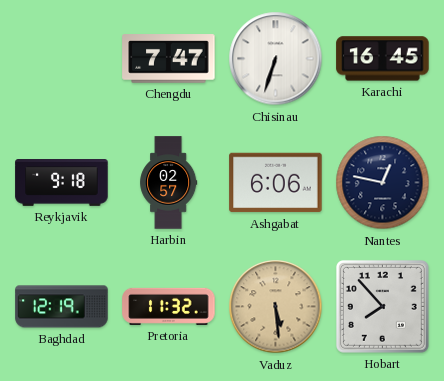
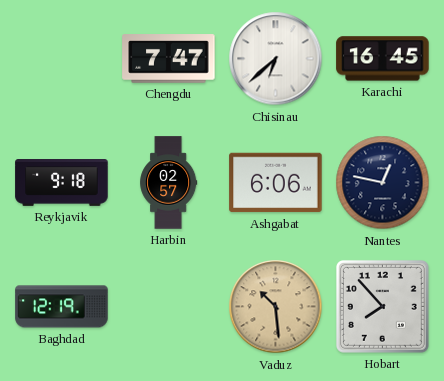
Chisinau: 6:33 -> 6:38 (276, 59)
Pretoria: 11:32 -> none (169, 306)
Vaduz: 5:29 -> 10:29 (276, 307)
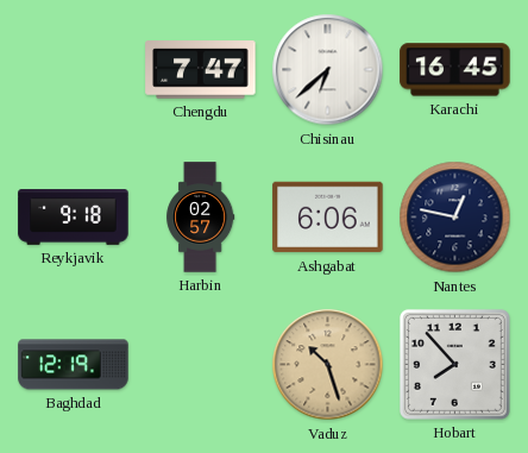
Vaduz: 10:29 -> 10:27 (328, 365)
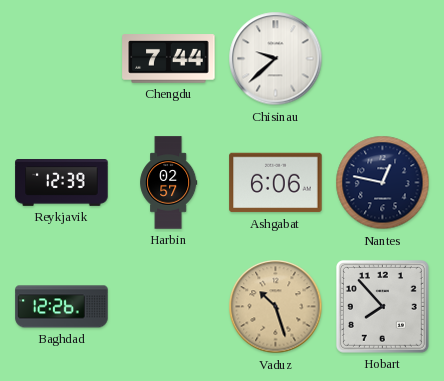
Chengdu: 7:47 -> 7:44 (169, 59)
Chisinau: 6:38 -> 9:38 (276, 59)
Karachi: 16:45 -> none (455, 70)
Reykjavik: 9:18 -> 12:39 (62, 183)
Baghdad: 12:19 -> 12:26 (62, 307)
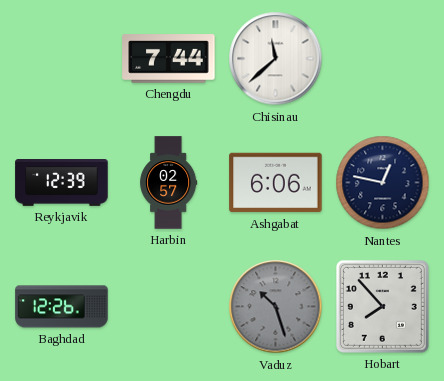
Chisinau: 9:38 -> 11:38 (276, 59)
Vaduz dial: champagne -> grey (276, 307)
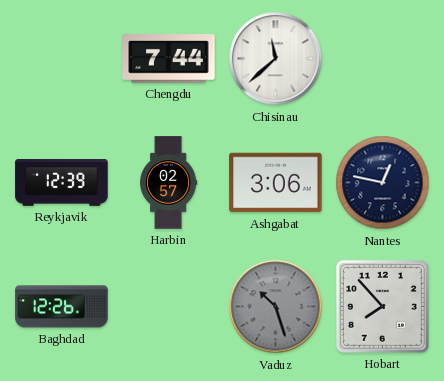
Ashgabat: 6:06 -> 3:06 (276, 183)
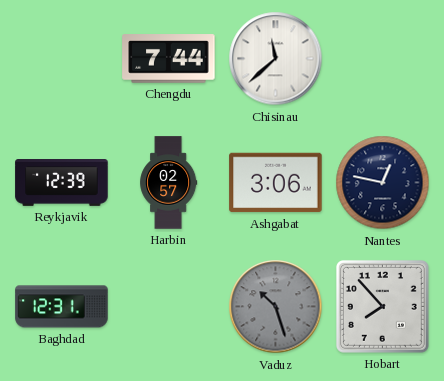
Baghdad: 12:26 -> 12:31 (62, 307)
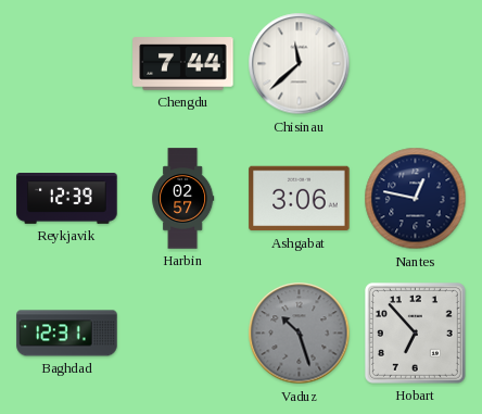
Hobart: 7:53 -> 6:53 (415, 333)
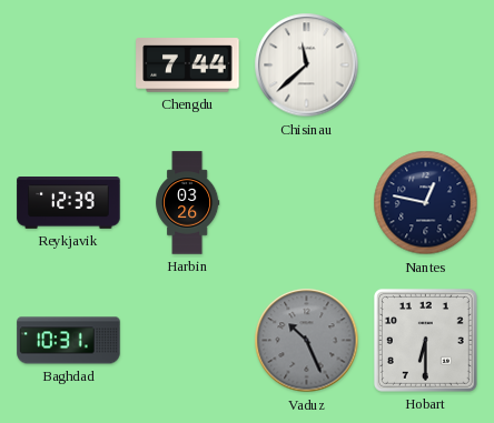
Harbin: 02:57 -> 03:26 (188, 203)
Ashgabat: 3:06 -> none (300, 199)
Baghdad: 12:31 -> 10:31 (69, 341)
Vaduz: 10:27 -> 10:26 (307, 341)
Hobart: 6:53 -> 6:30 (425, 340)
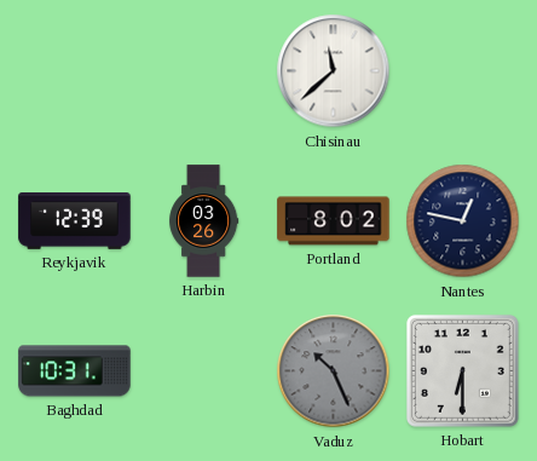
Chengdu: 7:44 -> none (188, 66)
Portland: none -> 8:02 (334, 221)
